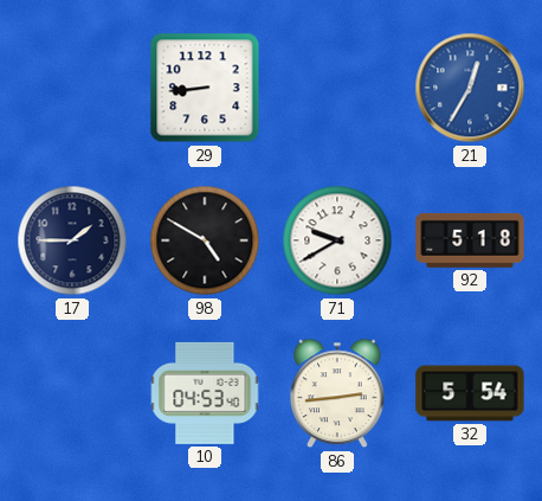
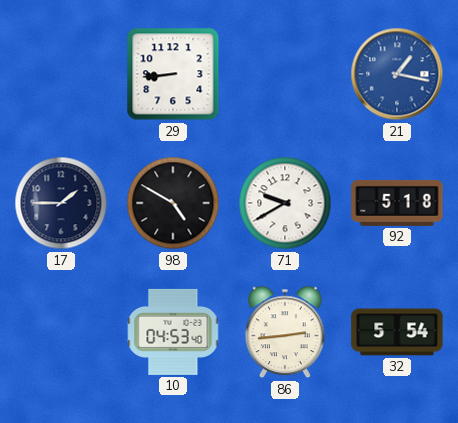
21: 12:35 -> 1:17 (397, 74)
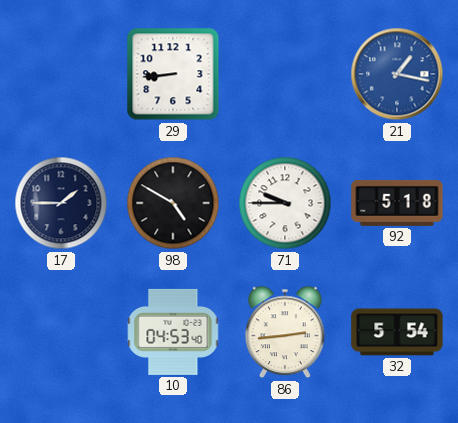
71: 9:40 -> 9:45 (285, 203)
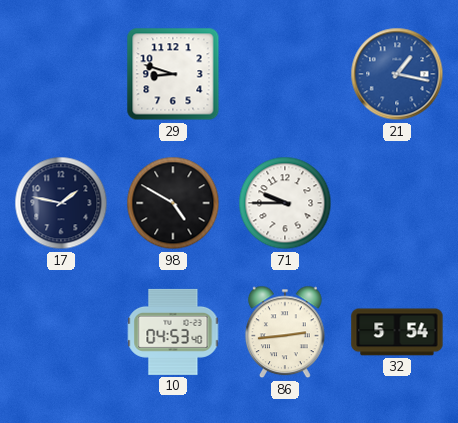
29: 8:44 -> 8:48 (173, 74)
17: 1:45 -> 1:47 (61, 203)
92: 5:18 -> none (397, 203)
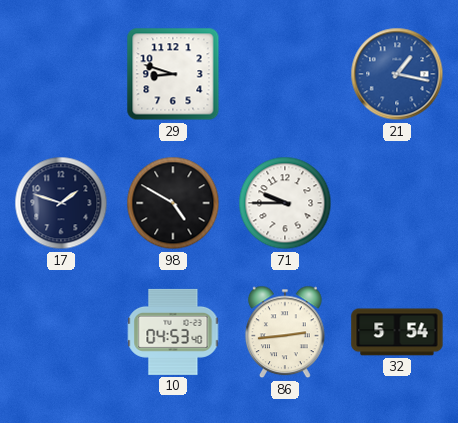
17: 1:47 -> 1:48 (61, 203)
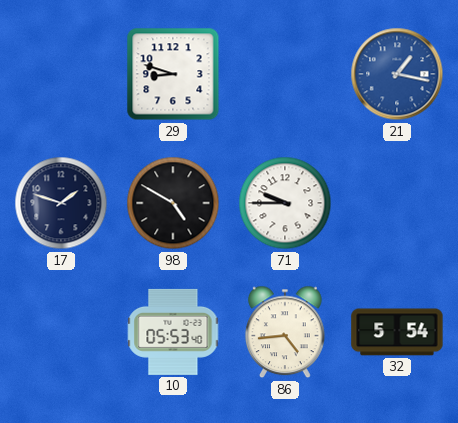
10: 04:53 -> 05:53 (173, 332)
86: 2:44 -> 4:44 (285, 332)
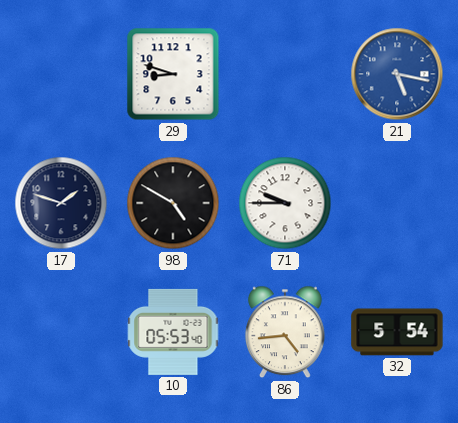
21: 1:17 -> 5:17 (397, 74)
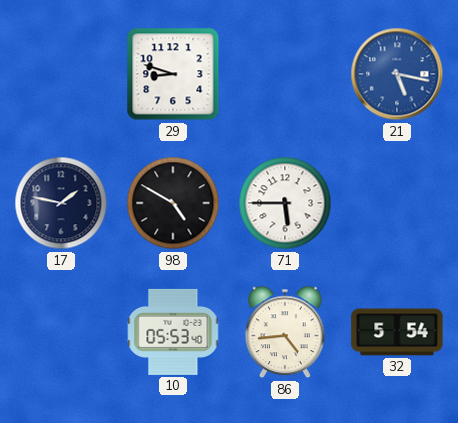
17: 1:48 -> 1:47 (61, 203)
71: 9:45 -> 5:45 (285, 203)
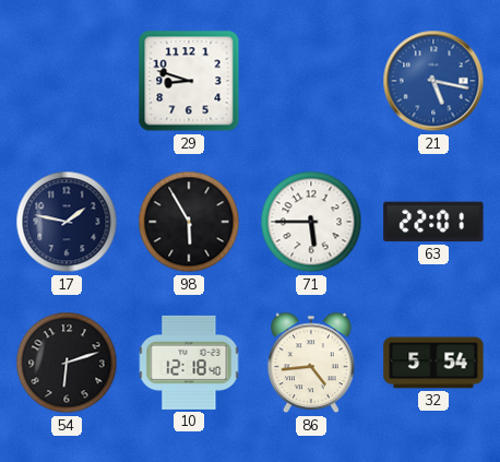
98: 4:50 -> 5:55 (189, 222)
63: none -> 22:01 (433, 222)
54: none -> 6:12 (67, 363)
10: 05:53 -> 12:18 (189, 363)
